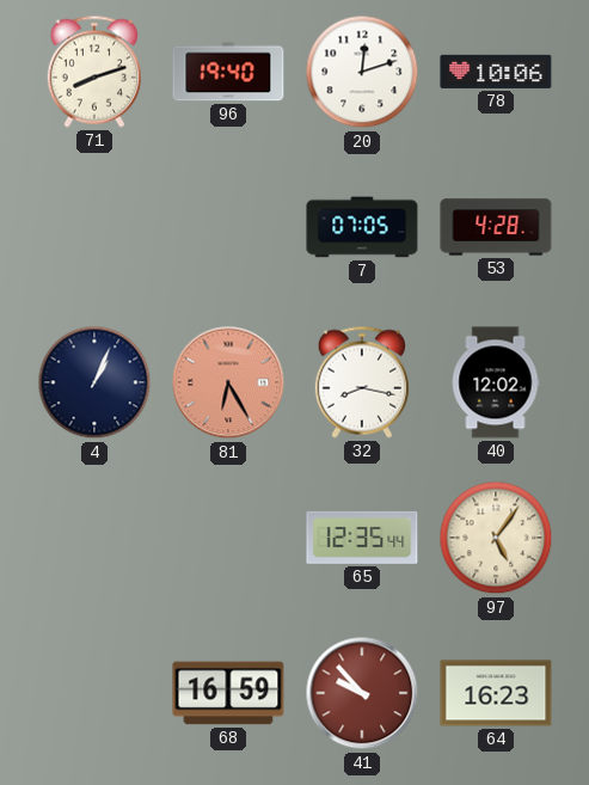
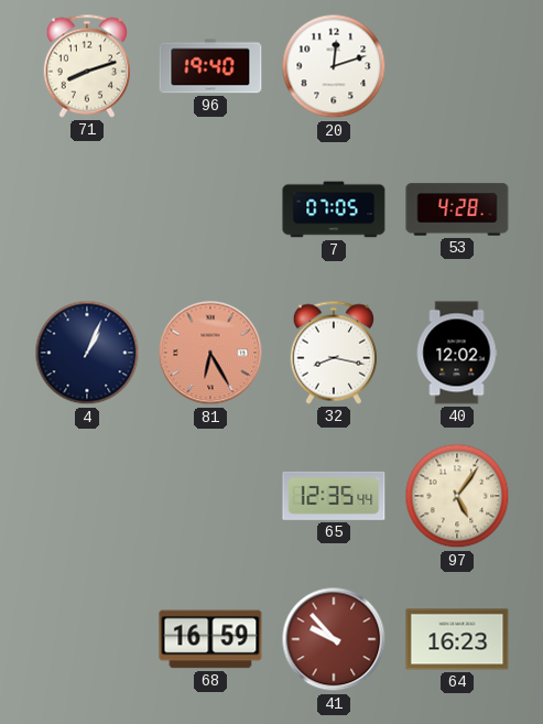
78: 10:06 -> none (496, 72)
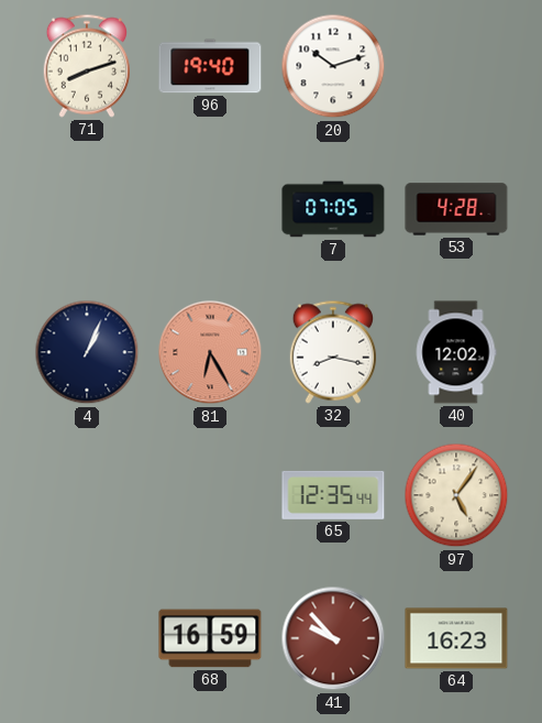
20: 12:12 -> 10:12 (333, 66)
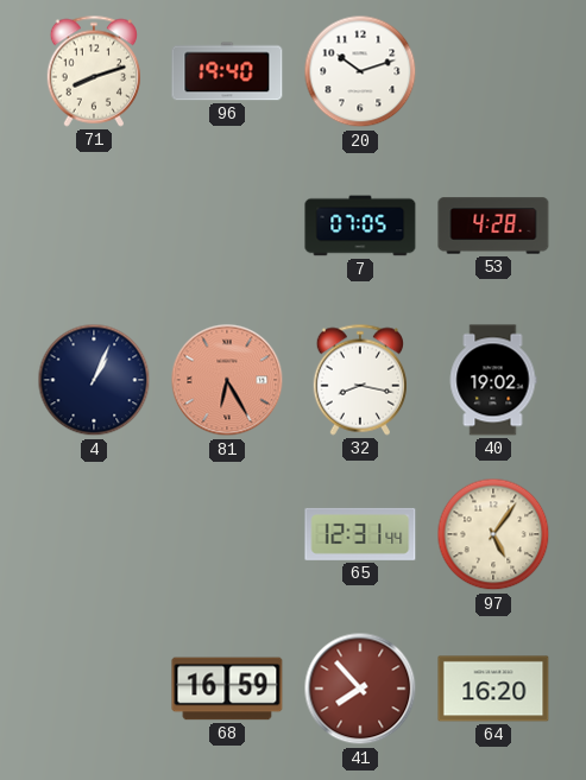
40: 12:02 -> 19:02 (493, 380)
65: 12:35 -> 12:31 (360, 534)
41: 9:53 -> 7:53 (360, 689)
64: 16:23 -> 16:20 (493, 689)
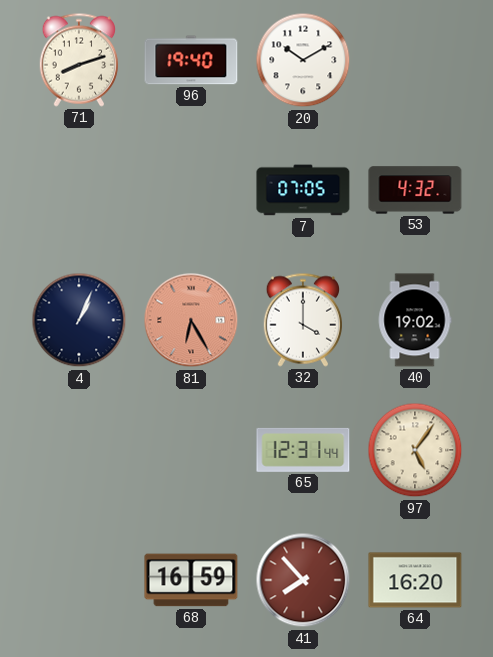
20: 10:12 -> 10:10 (303, 60)
53: 4:28 -> 4:32 (415, 190)
32: 8:17 -> 4:00 (302, 320)
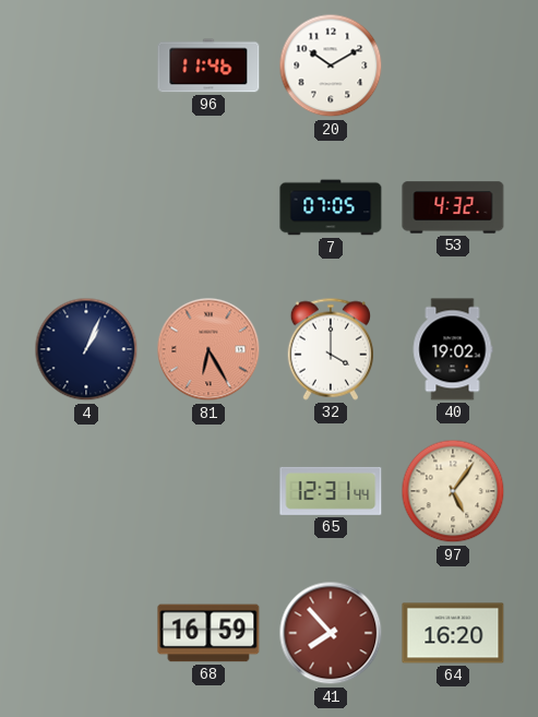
71: 8:12 -> none (78, 60)
96: 19:40 -> 11:46 (208, 65)
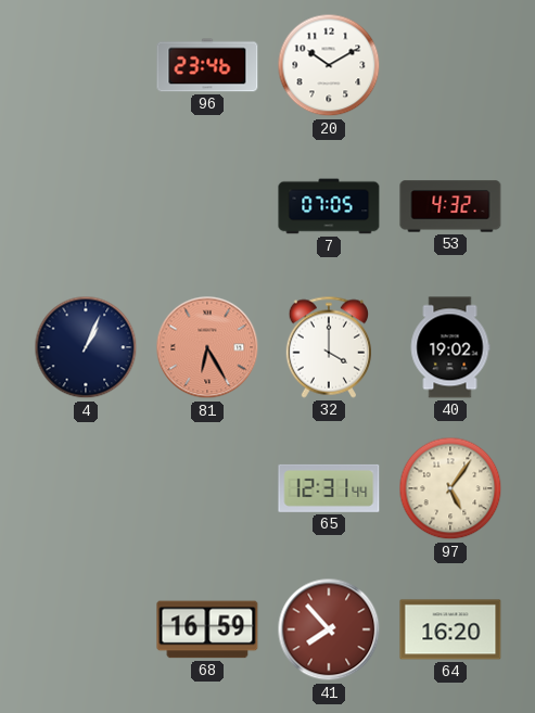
96: 11:46 -> 23:46 (207, 65)
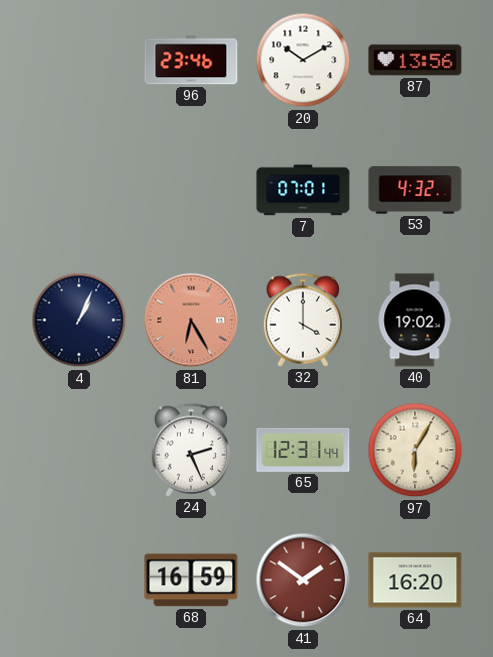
87: none -> 13:56 (415, 60)
7: 07:05 -> 07:01 (303, 190)
24: none -> 2:26 (190, 450)
97: 5:06 -> 6:05 (415, 450)
41: 7:53 -> 1:51 (303, 580)
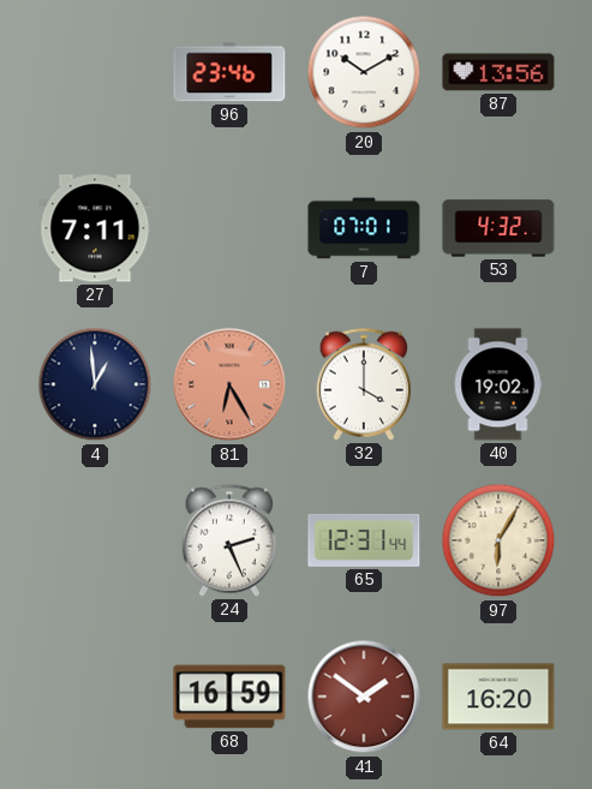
27: none -> 7:11 (95, 228)
4: 1:04 -> 12:59 (95, 384)
